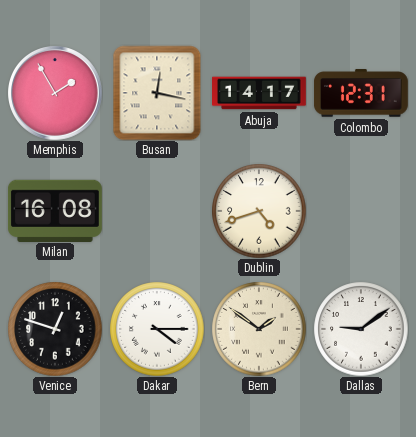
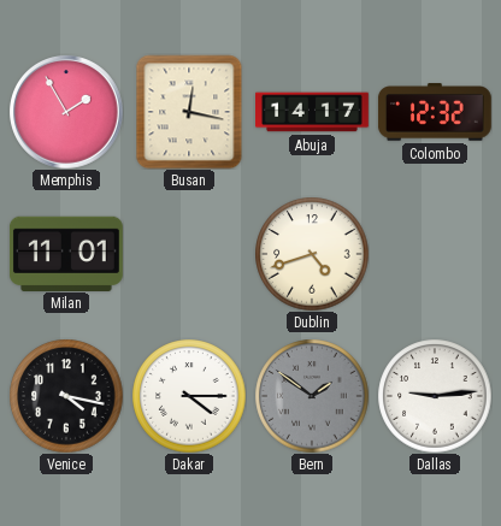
Colombo: 12:31 -> 12:32 (435, 112)
Milan: 16:08 -> 11:01 (66, 253)
Venice: 12:48 -> 4:17 (66, 396)
Bern dial: cream -> grey (312, 396)
Dallas: 9:09 -> 9:14 (435, 396)
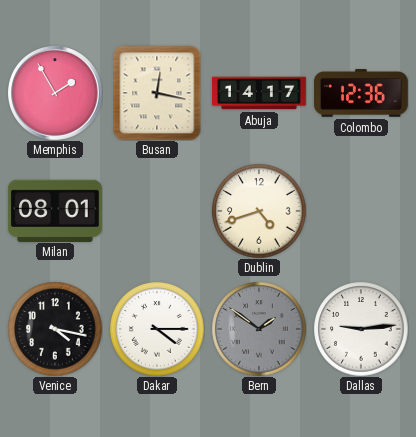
Colombo: 12:32 -> 12:36 (361, 93)
Milan: 11:01 -> 08:01 (55, 210)
